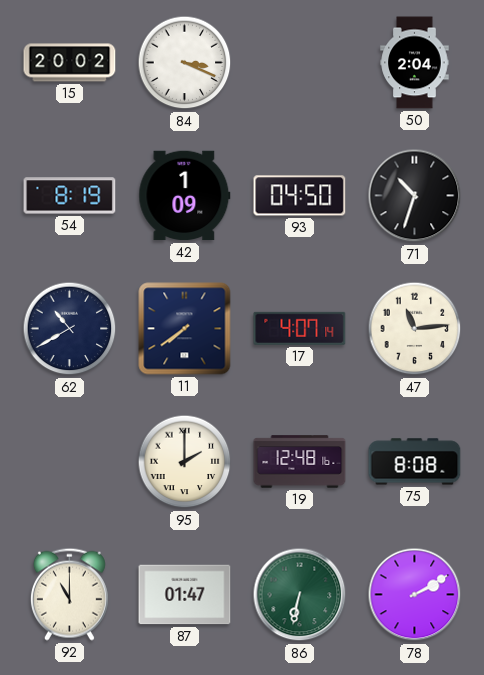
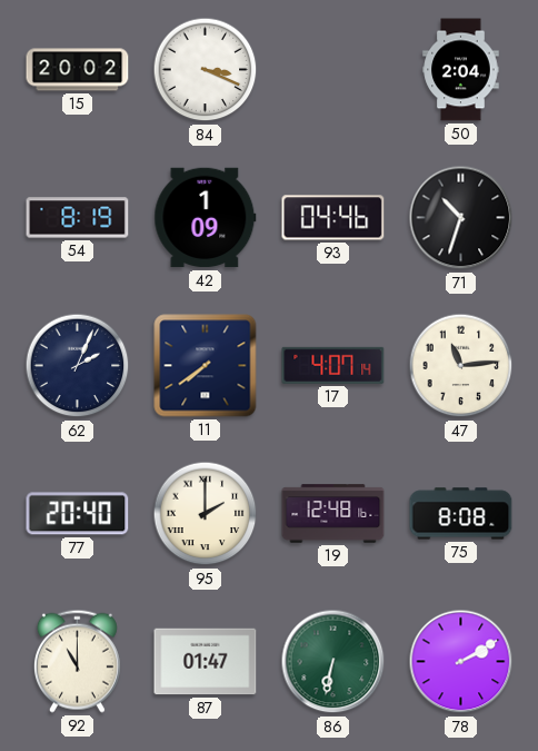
93: 04:50 -> 04:46 (333, 218)
62: 10:40 -> 2:04 (78, 366)
77: none -> 20:40 (78, 514)
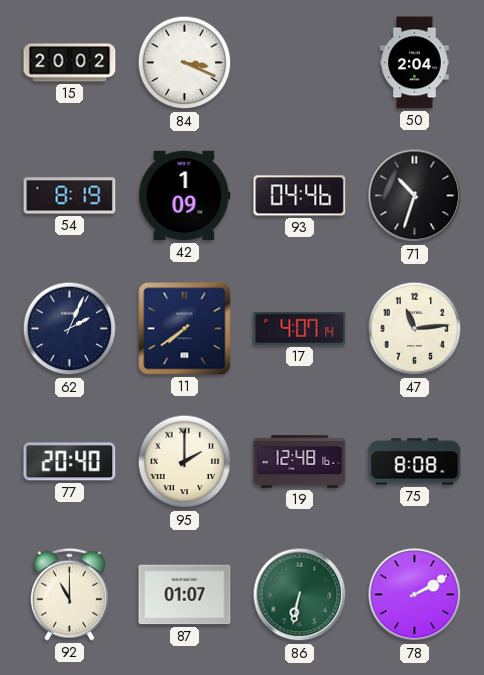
87: 01:47 -> 01:07 (185, 595)
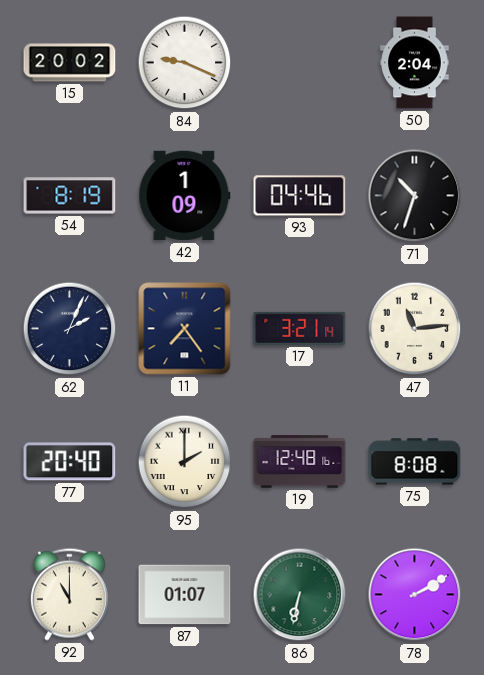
84: 3:19 -> 9:19 (185, 63)
11: 7:39 -> 7:24 (185, 329)
17: 4:07 -> 3:21 (300, 328)
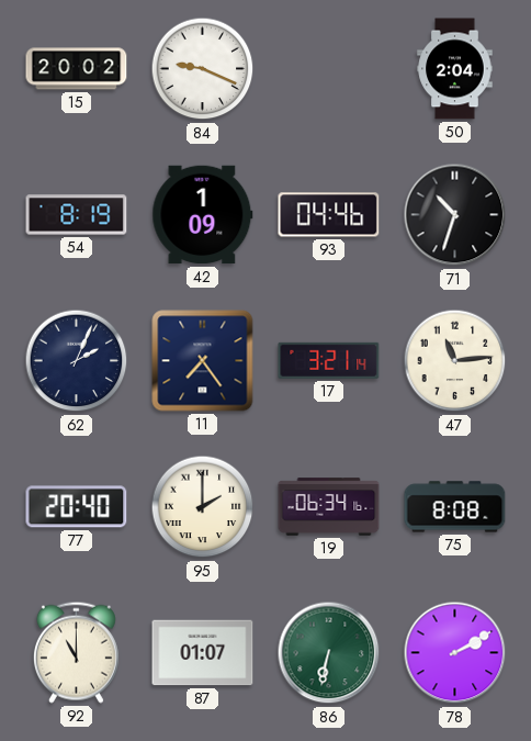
19: 12:48 -> 06:34 (329, 507)
